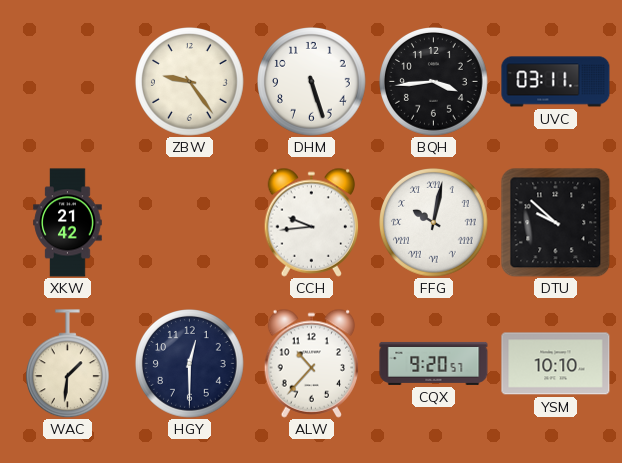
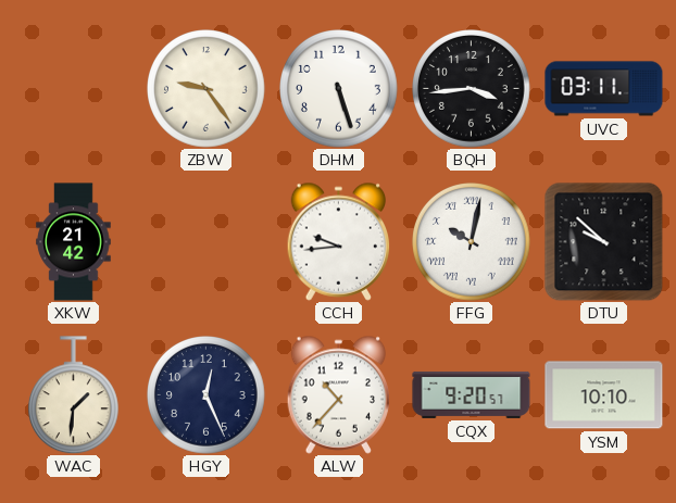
HGY: 12:30 -> 12:26 (206, 395)
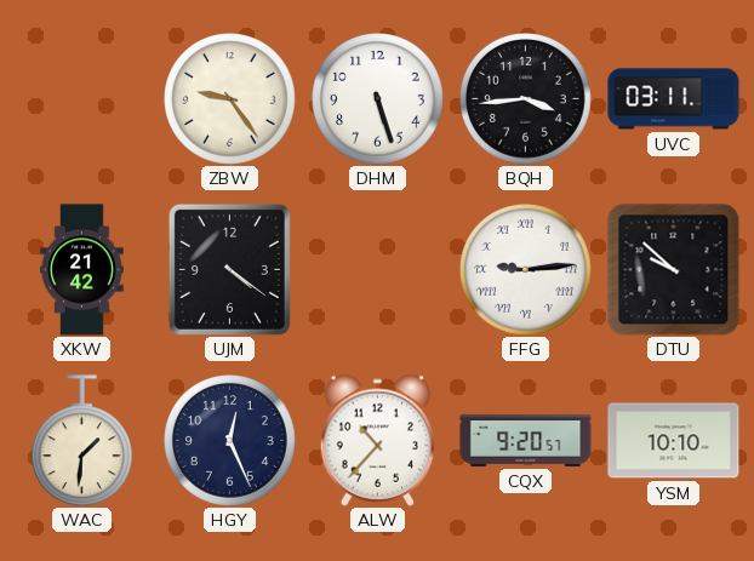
UJM: none -> 4:21 (229, 269)
CCH: 9:44 -> none (339, 241)
FFG: 10:02 -> 9:14 (526, 270)
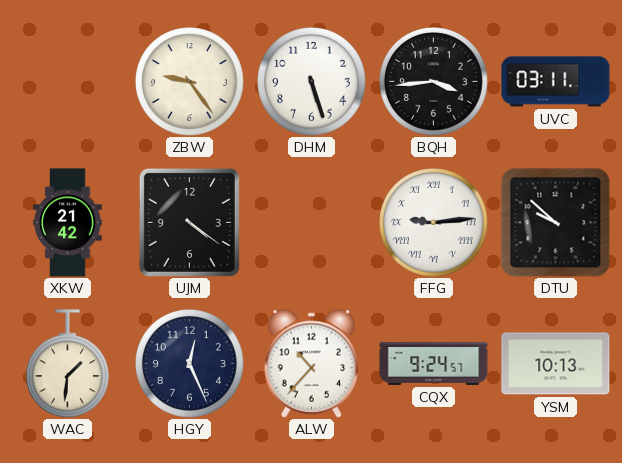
CQX: 9:20 -> 9:24 (434, 363)
YSM: 10:10 -> 10:13 (556, 364)
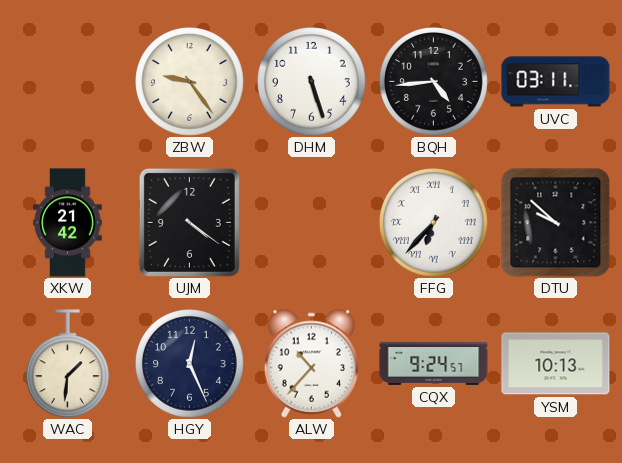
BQH: 3:44 -> 4:44 (434, 82)
FFG: 9:14 -> 6:37 (434, 223)
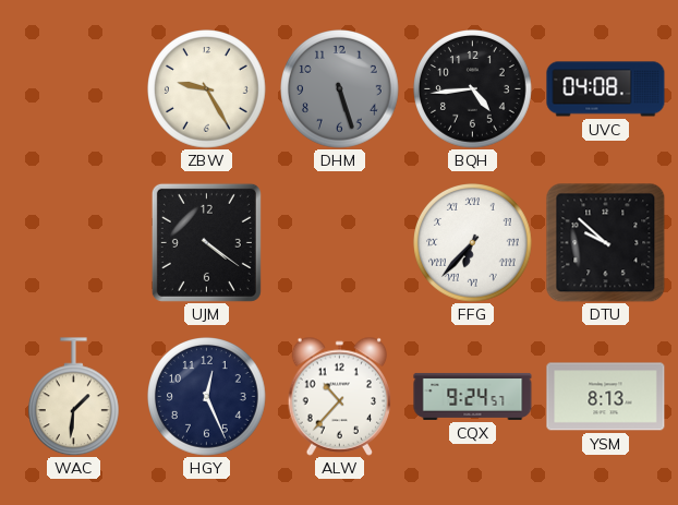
ZBW: 9:24 -> 9:25 (207, 89)
DHM dial: white -> grey (340, 89)
UVC: 03:11 -> 04:08 (606, 89)
XKW: 21:42 -> none (68, 223)
YSM: 10:13 -> 8:13 (606, 397)
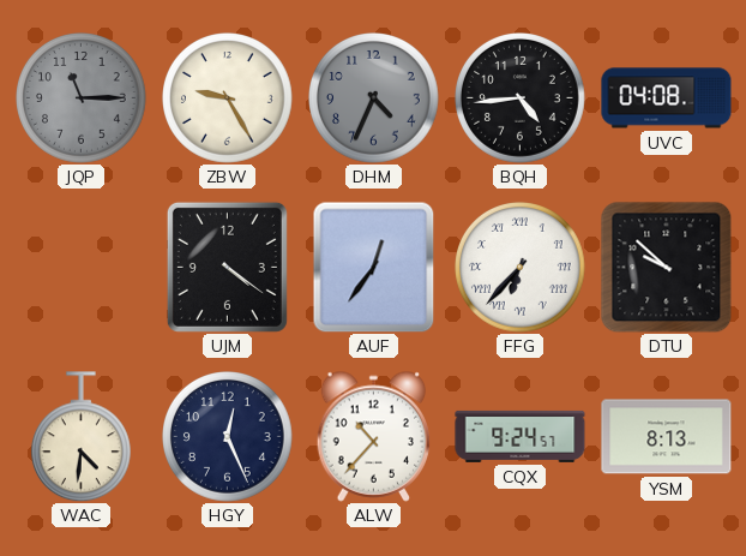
JQP: none -> 11:15 (82, 98)
DHM: 5:27 -> 4:34 (374, 98)
AUF: none -> 12:36 (374, 267)
WAC: 1:31 -> 4:31 (80, 437)
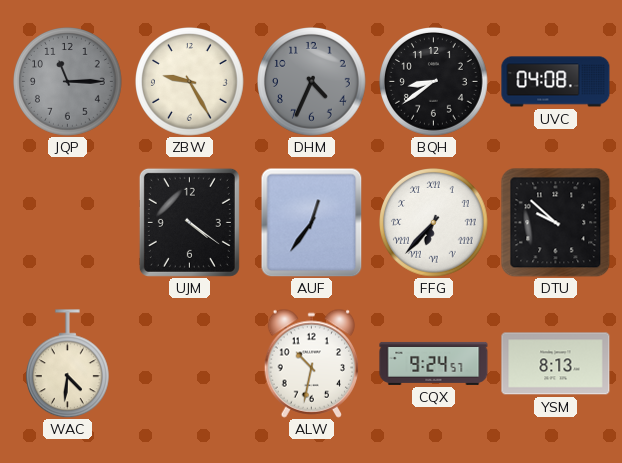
BQH: 4:44 -> 8:39 (434, 82)
HGY: 12:26 -> none (228, 437)
ALW: 10:37 -> 10:32 (312, 363)
